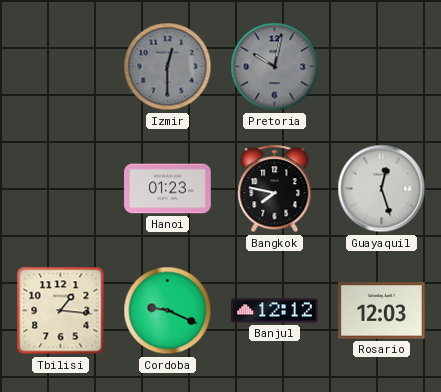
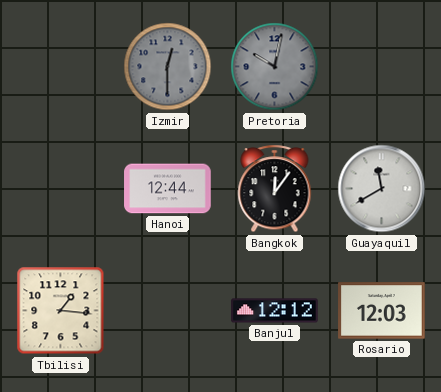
Hanoi: 01:23 -> 12:44 (168, 189)
Bangkok: 7:47 -> 12:06 (275, 189)
Guayaquil: 12:27 -> 11:40 (382, 189)
Cordoba: 9:19 -> none (168, 311)
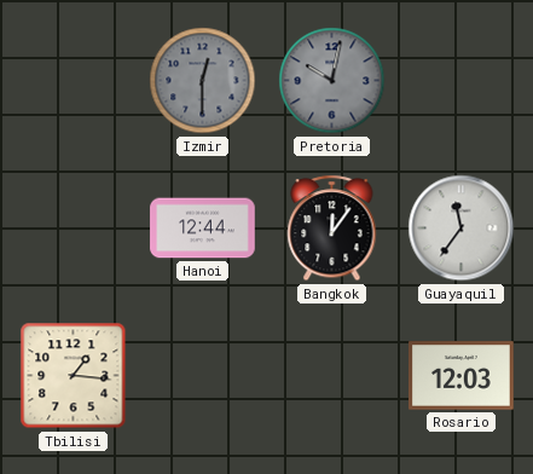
Guayaquil: 11:40 -> 11:36 (462, 229)
Banjul: 12:12 -> none (275, 311)
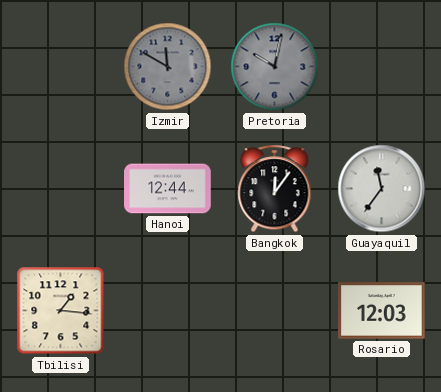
Izmir: 12:30 -> 11:50 (168, 67)
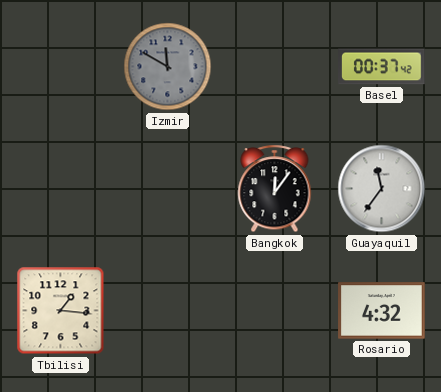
Pretoria: 10:02 -> none (275, 67)
Basel: none -> 00:37 (382, 67)
Hanoi: 12:44 -> none (168, 189)
Rosario: 12:03 -> 4:32 (382, 311)
